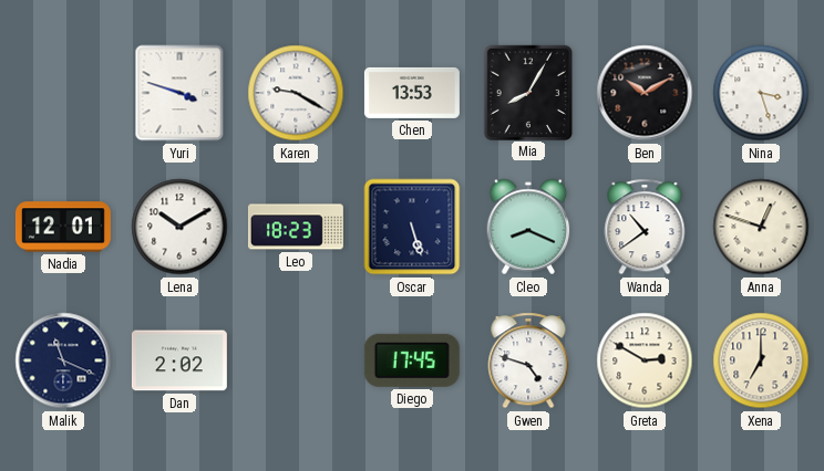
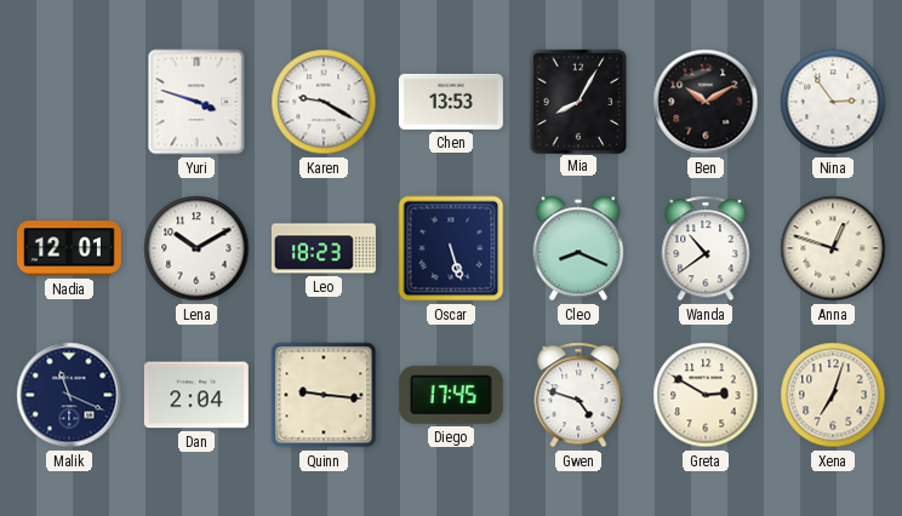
Nina: 3:27 -> 2:54 (833, 102)
Dan: 2:02 -> 2:04 (196, 395)
Quinn: none -> 9:16 (324, 395)
Xena: 7:00 -> 7:03 (833, 395)
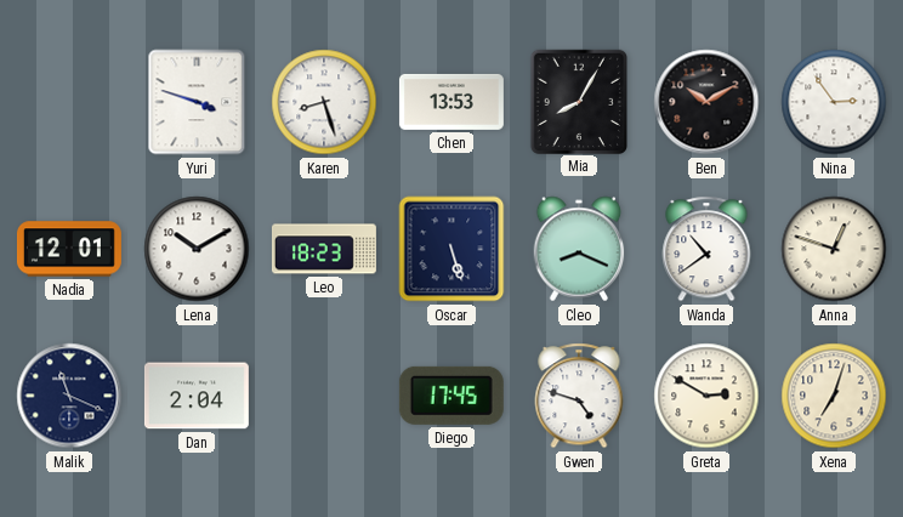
Karen: 9:20 -> 8:27 (324, 102)
Quinn: 9:16 -> none (324, 395)
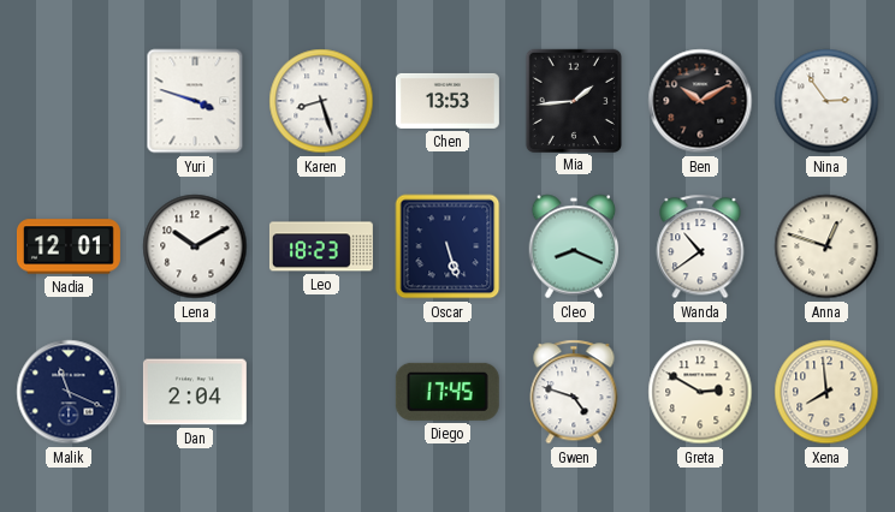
Mia: 8:05 -> 1:44 (573, 100)
Xena: 7:03 -> 7:59 (826, 392)
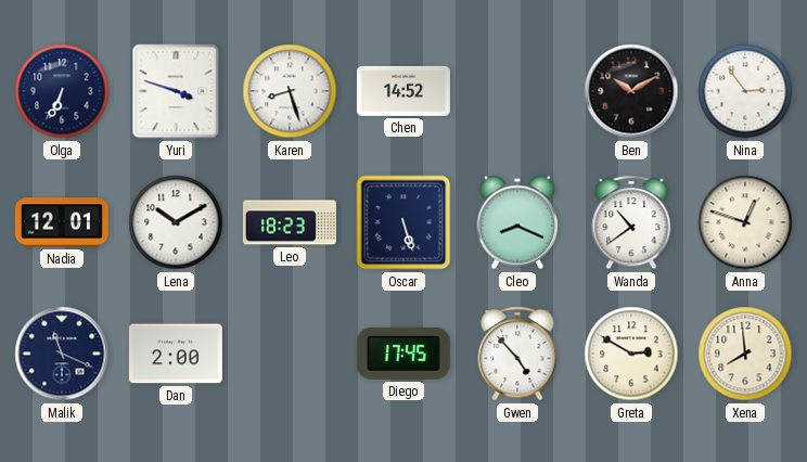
Olga: none -> 6:34 (62, 91)
Chen: 13:53 -> 14:52 (403, 91)
Mia: 1:44 -> none (573, 100)
Dan: 2:04 -> 2:00 (176, 354)
Gwen: 4:48 -> 4:53 (517, 354)
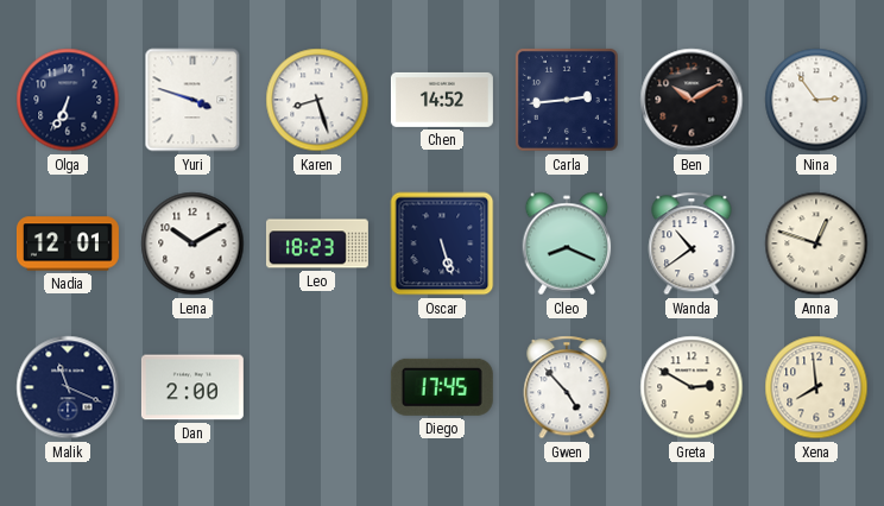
Carla: none -> 2:44 (567, 100)
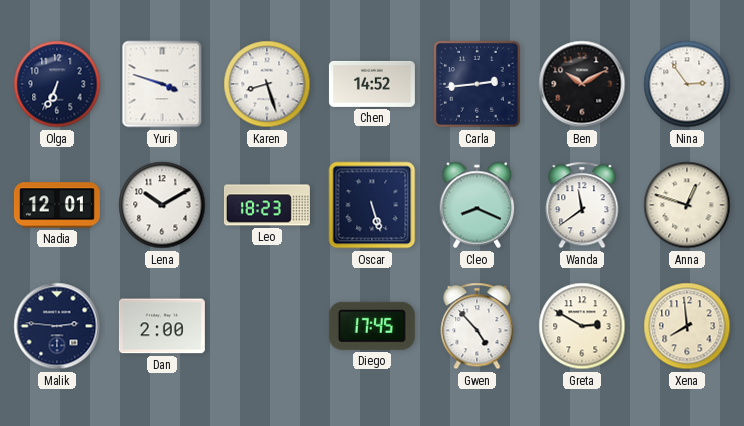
Wanda: 10:39 -> 11:39 (582, 205)
Malik: 11:19 -> 2:46 (57, 326)
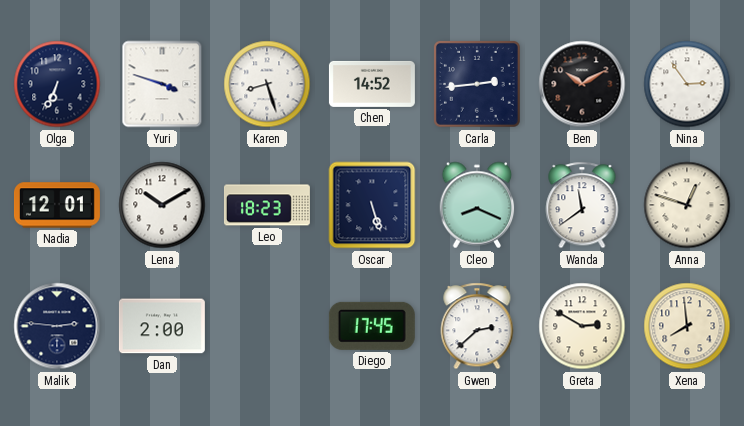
Gwen: 4:53 -> 2:38 (477, 326)
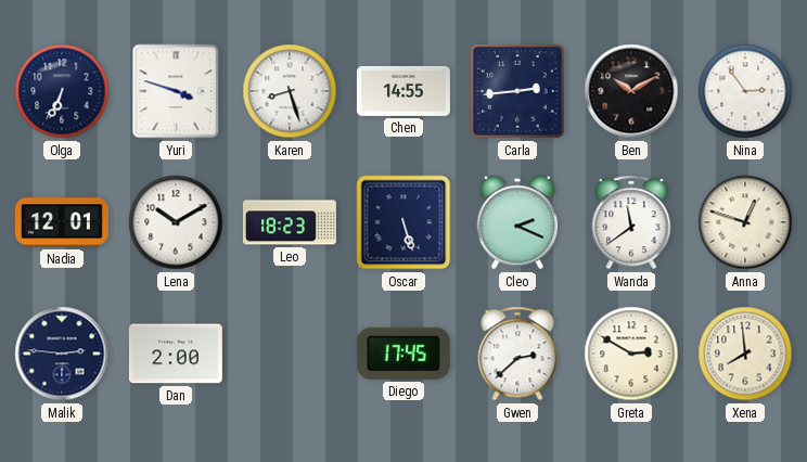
Chen: 14:52 -> 14:55 (403, 91)
Cleo: 8:19 -> 2:19 (517, 222)
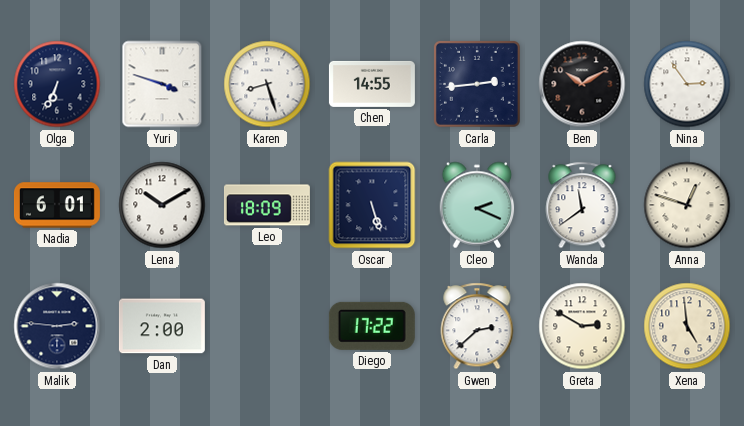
Nadia: 12:01 -> 6:01 (57, 205)
Leo: 18:23 -> 18:09 (267, 205)
Diego: 17:45 -> 17:22 (372, 326)
Xena: 7:59 -> 4:59 (687, 326)
